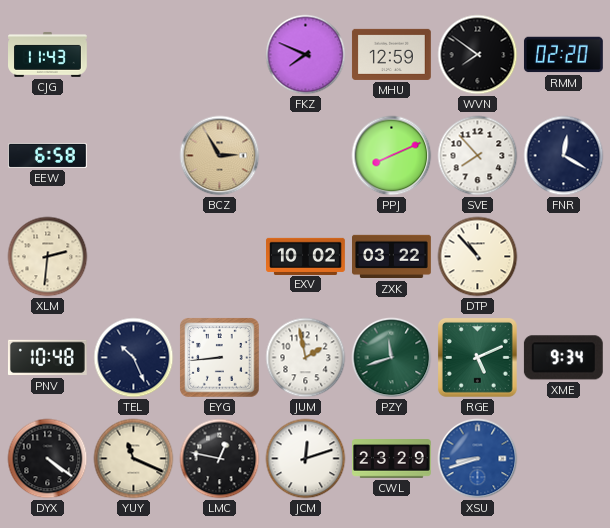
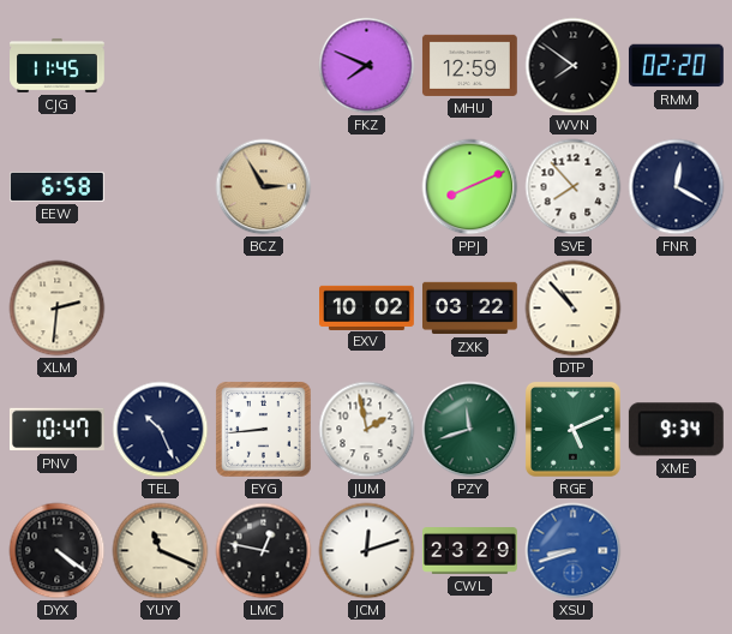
CJG: 11:43 -> 11:45 (58, 66)
PNV: 10:48 -> 10:47 (56, 430)
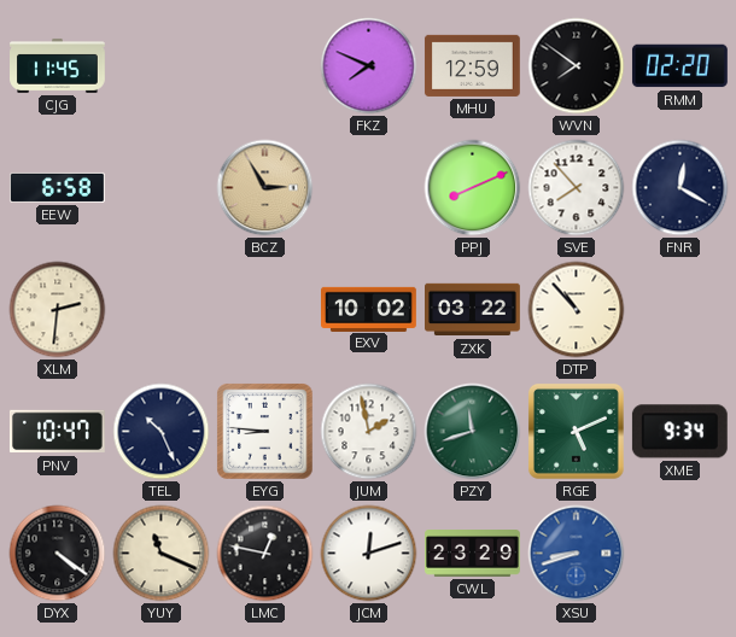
EYG: 8:44 -> 8:46 (265, 432)
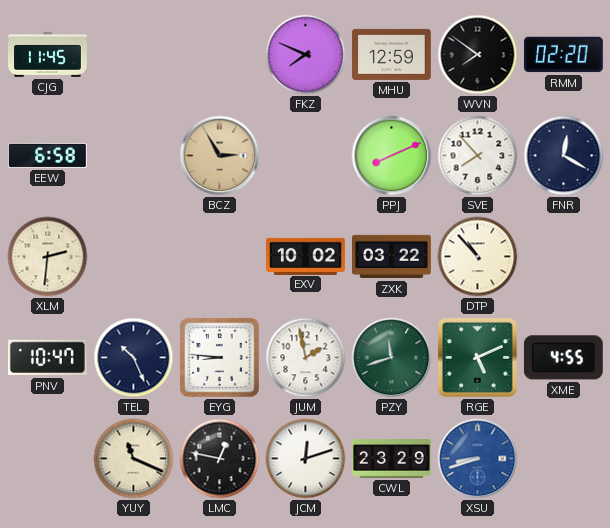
XME: 9:34 -> 4:55 (563, 358)
DYX: 4:21 -> none (58, 554)
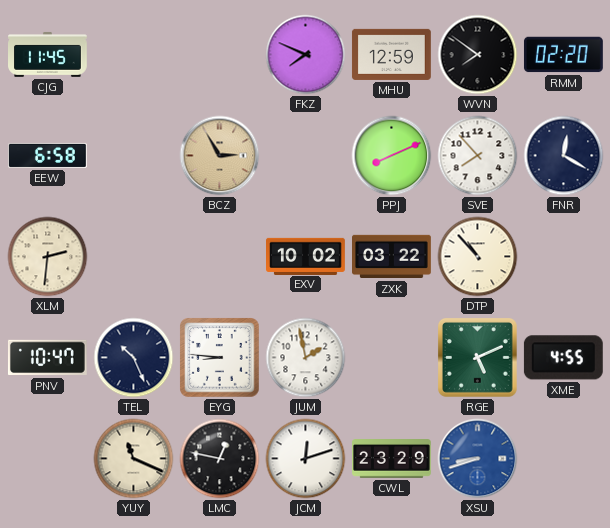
PZY: 11:42 -> none (392, 358)
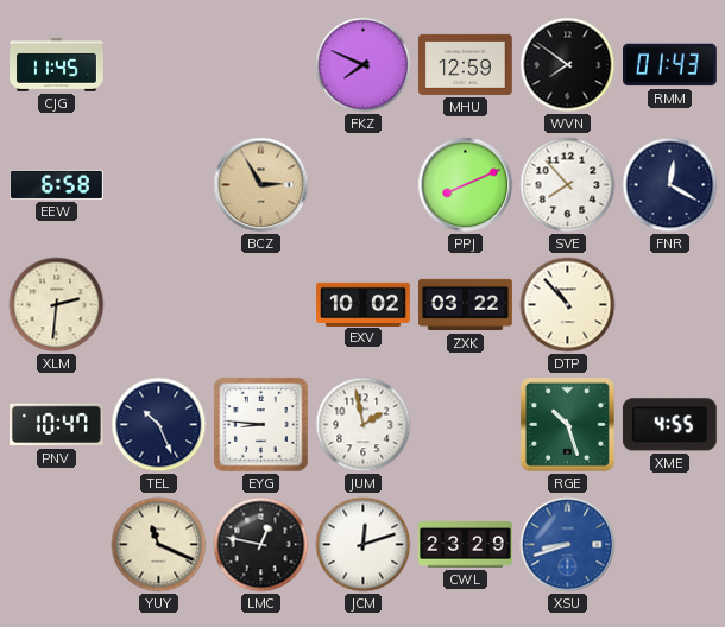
RMM: 02:20 -> 01:43 (669, 65)
RGE: 5:11 -> 10:27 (567, 424)
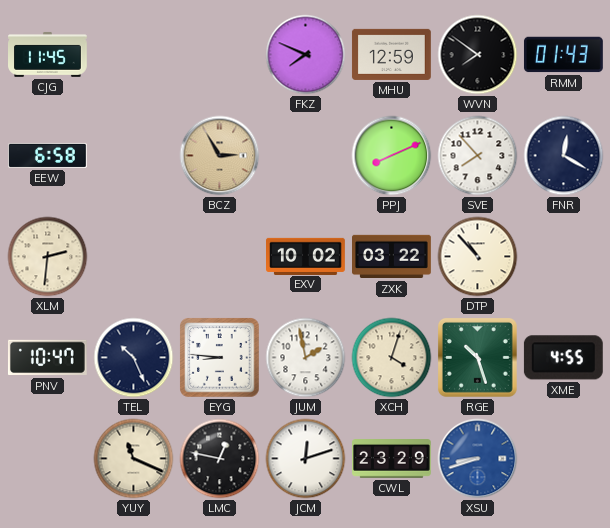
XCH: none -> 4:03 (392, 358)
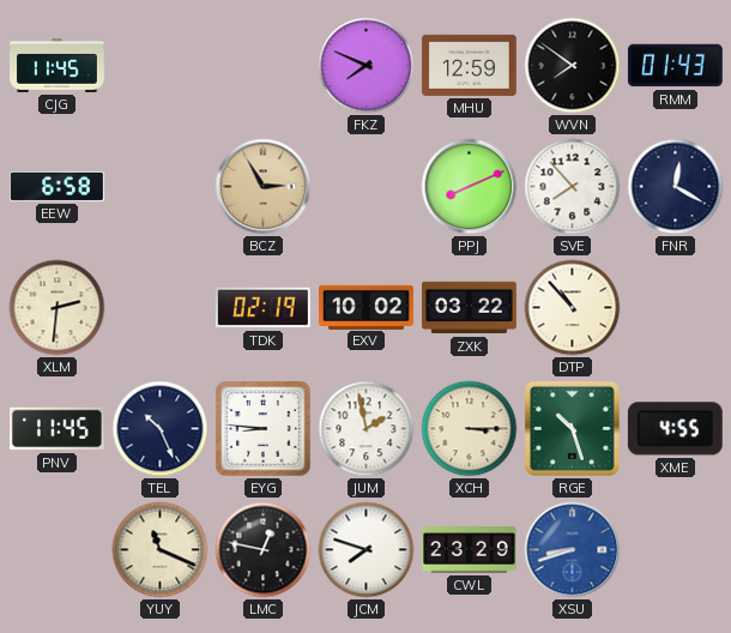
TDK: none -> 02:19 (262, 308)
PNV: 10:47 -> 11:45 (56, 429)
XCH: 4:03 -> 3:15 (470, 429)
JCM: 12:12 -> 7:48 (367, 550)
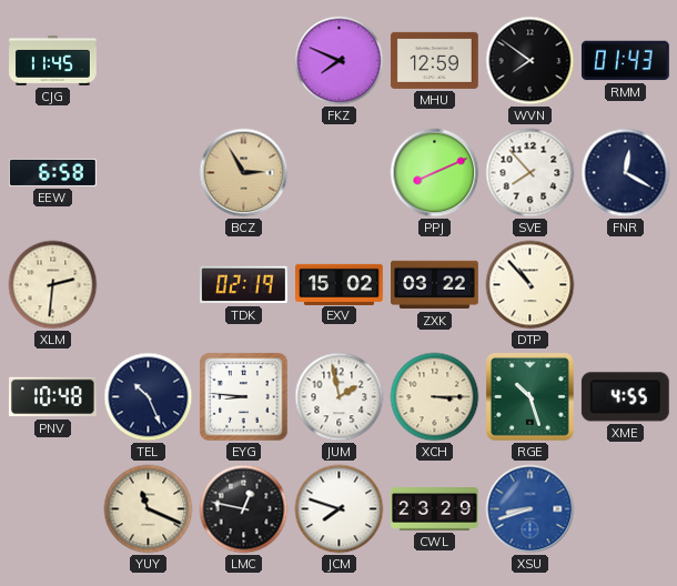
EXV: 10:02 -> 15:02 (340, 284)
PNV: 11:45 -> 10:48 (52, 397)
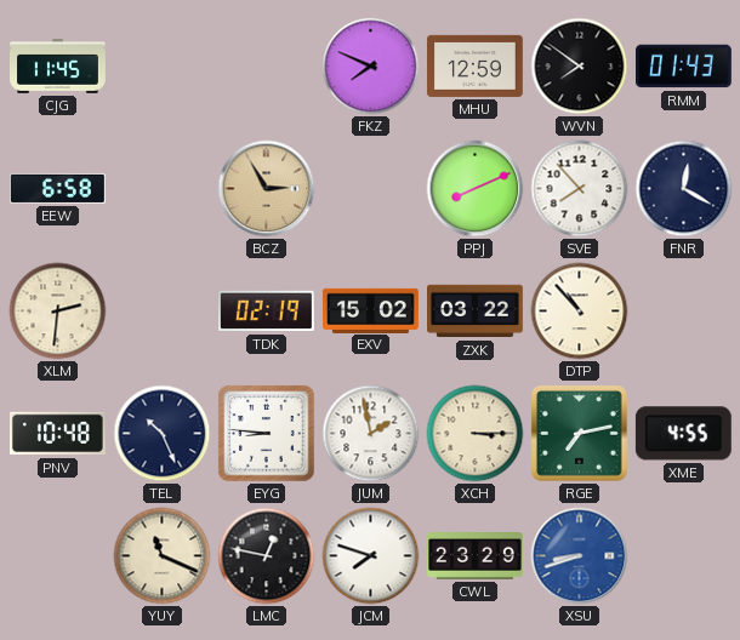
RGE: 10:27 -> 7:13 (579, 433)
